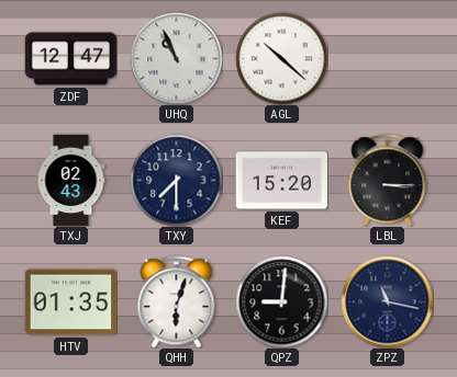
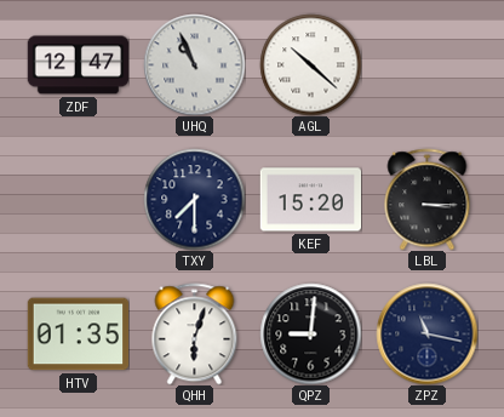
TXJ: 02:43 -> none (71, 180)
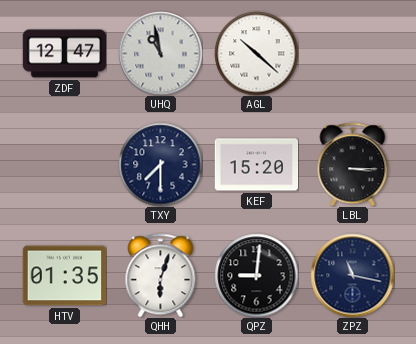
UHQ: 10:56 -> 10:58 (160, 53)
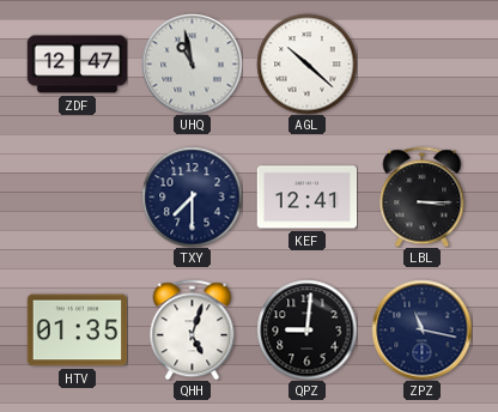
KEF: 15:20 -> 12:41 (306, 198)
QHH: 6:03 -> 5:03 (193, 329)
